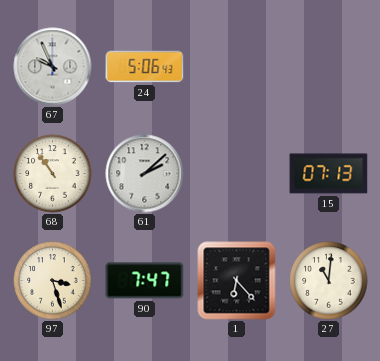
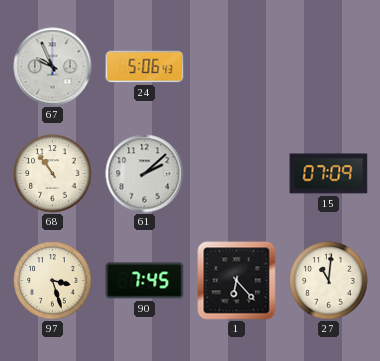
15: 07:13 -> 07:09 (329, 174)
90: 7:47 -> 7:45 (145, 281)
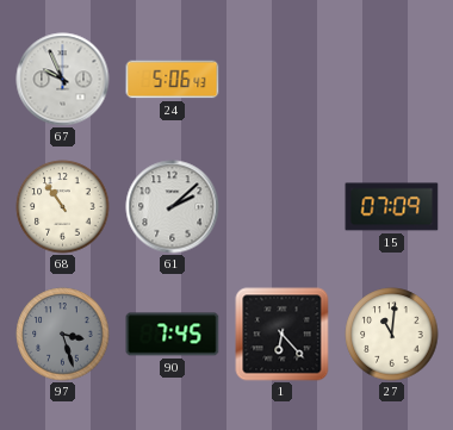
97 dial: cream -> grey (63, 335)
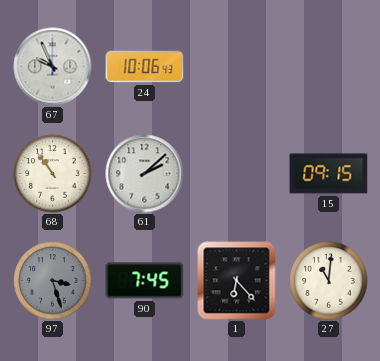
24: 5:06 -> 10:06 (145, 67)
15: 07:09 -> 09:15 (329, 174)
